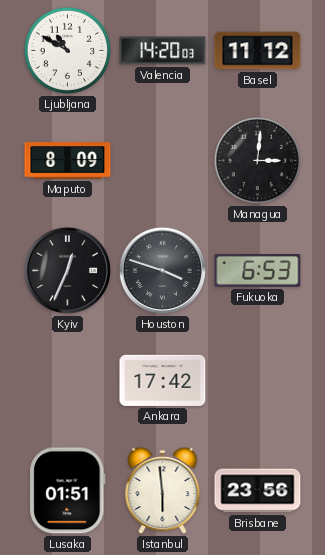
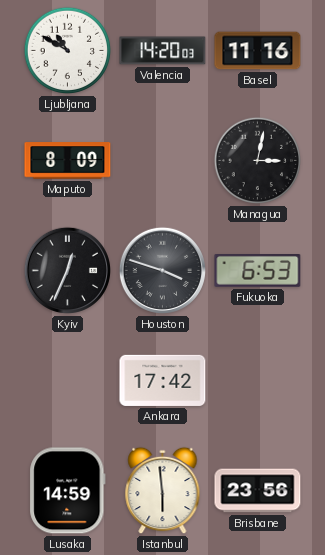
Basel: 11:12 -> 11:16 (258, 51)
Managua: 3:01 -> 3:02 (258, 161)
Lusaka: 01:51 -> 14:59 (68, 491)
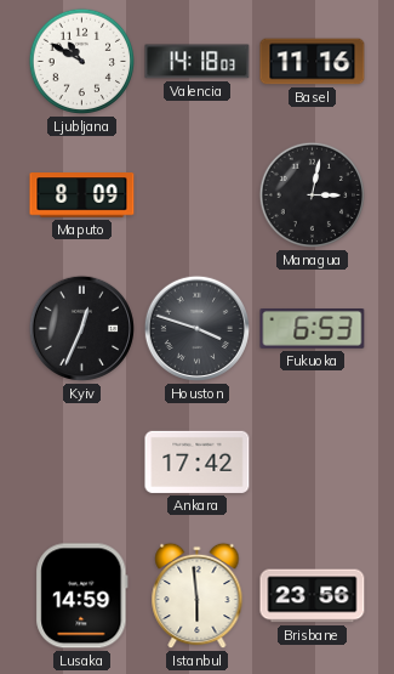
Valencia: 14:20 -> 14:18 (198, 62)
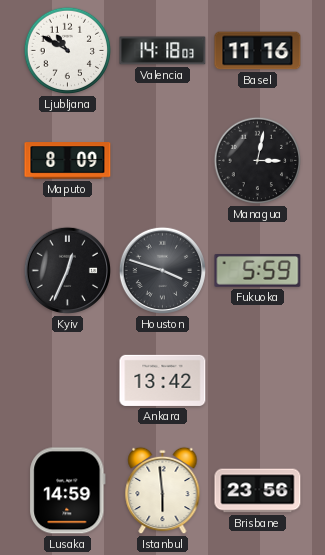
Fukuoka: 6:53 -> 5:59 (258, 271)
Ankara: 17:42 -> 13:42 (163, 380)
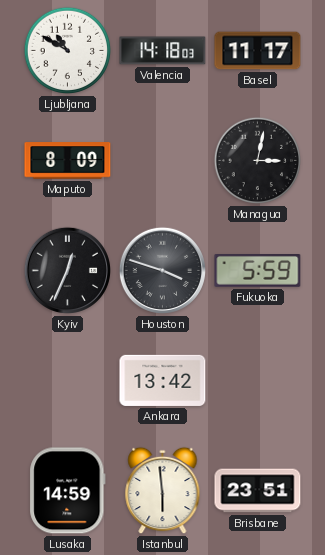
Basel: 11:16 -> 11:17 (258, 51)
Brisbane: 23:56 -> 23:51 (258, 491)
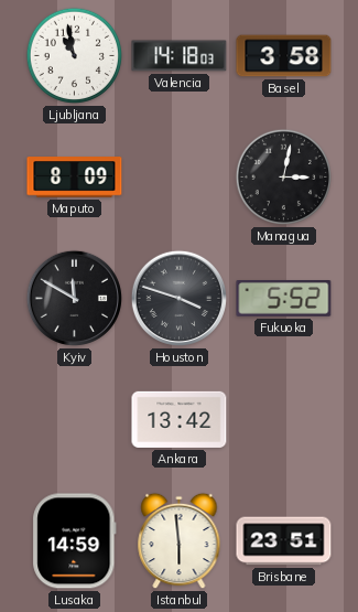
Ljubljana: 10:50 -> 10:58 (75, 56)
Basel: 11:17 -> 3:58 (284, 56)
Kyiv: 12:34 -> 11:50 (74, 298)
Fukuoka: 5:59 -> 5:52 (284, 299)
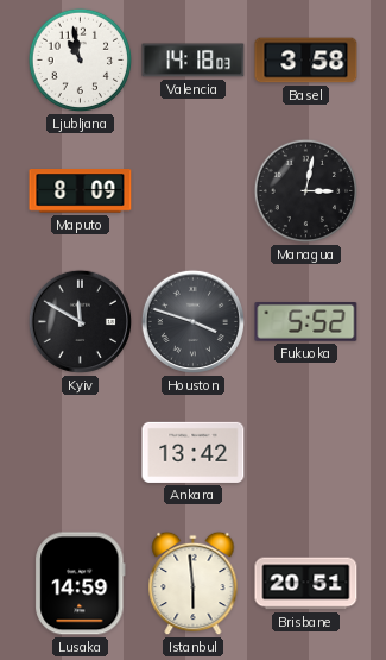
Brisbane: 23:51 -> 20:51 (306, 584)
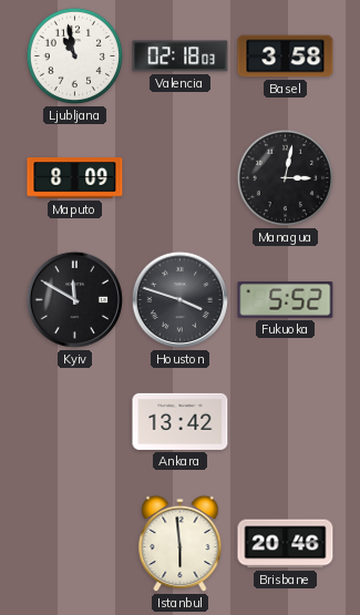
Valencia: 14:18 -> 02:18 (181, 57)
Lusaka: 14:59 -> none (81, 584)
Brisbane: 20:51 -> 20:46 (286, 544)
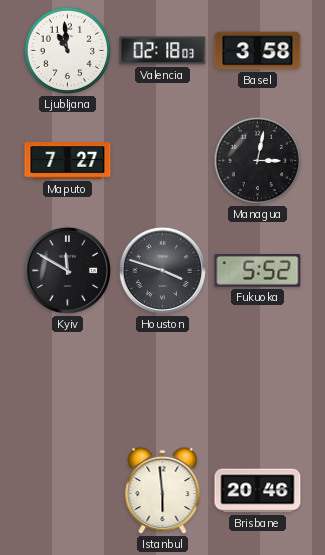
Ljubljana: 10:58 -> 10:59 (68, 51)
Maputo: 8:09 -> 7:27 (68, 161)
Ankara: 13:42 -> none (181, 421)
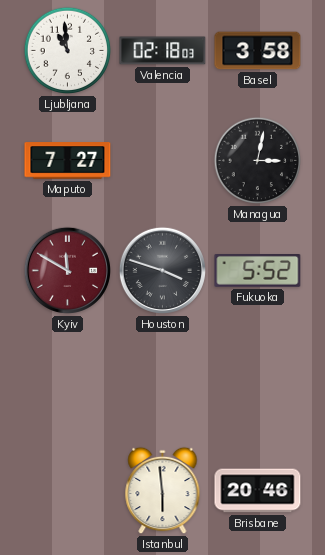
Kyiv dial: black -> burgundy (67, 270)
